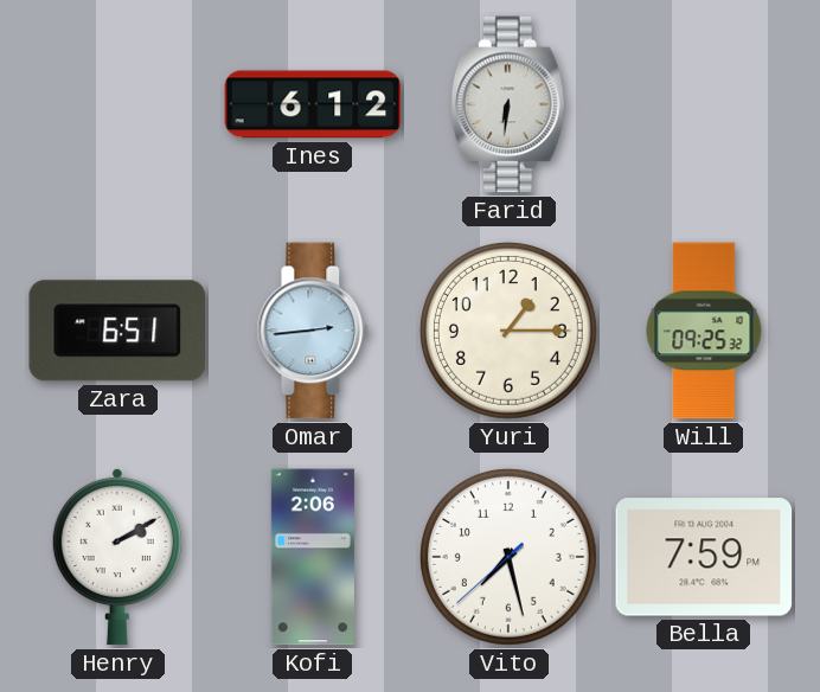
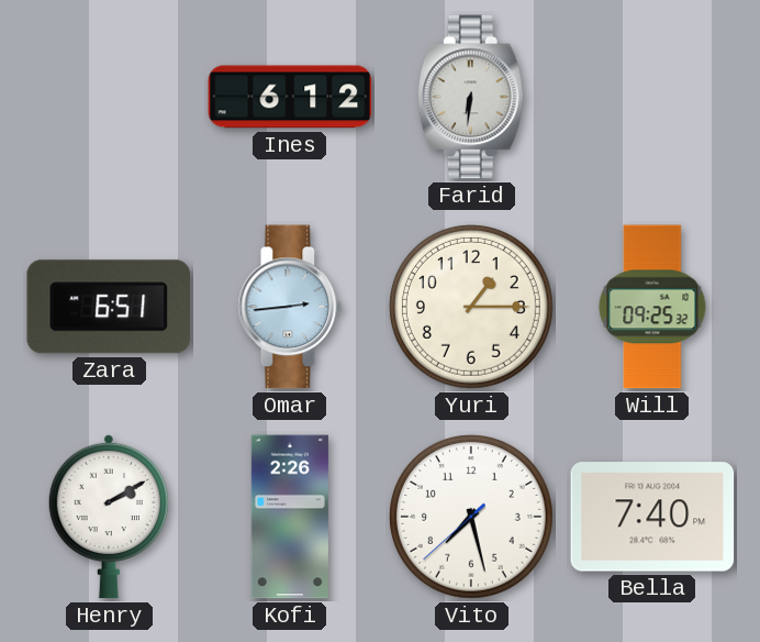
Kofi: 2:06 -> 2:26 (290, 517)
Bella: 7:59 -> 7:40 (652, 517)
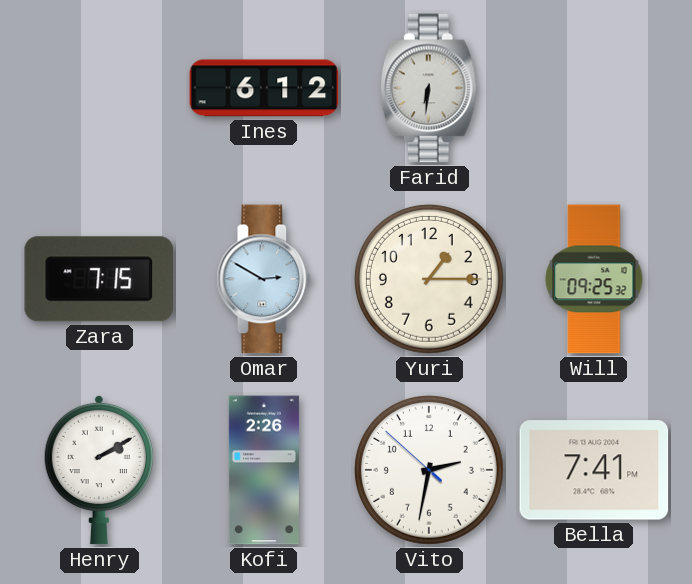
Zara: 6:51 -> 7:15 (98, 279)
Omar: 2:44 -> 2:50 (264, 279)
Vito: 7:27 -> 2:31 (429, 470)
Bella: 7:40 -> 7:41 (594, 470)
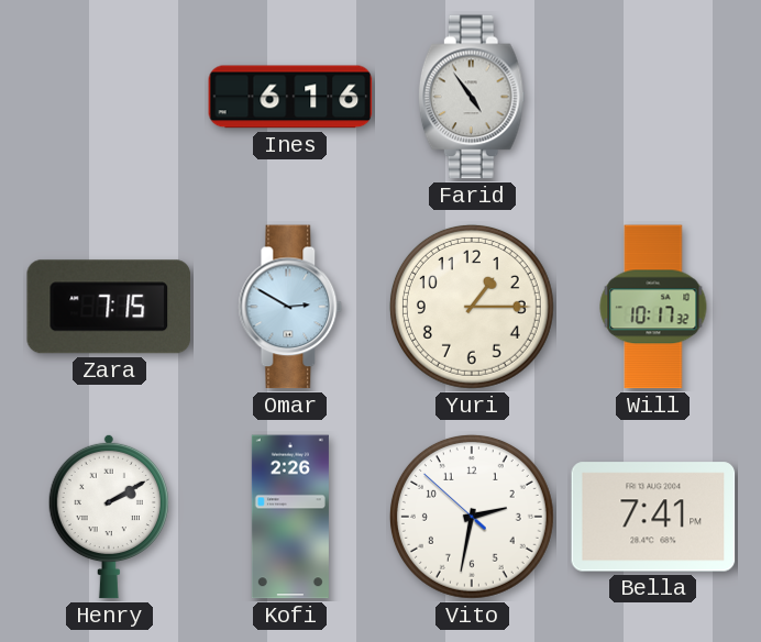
Ines: 6:12 -> 6:16 (290, 97)
Farid: 6:31 -> 4:54 (472, 97)
Will: 09:25 -> 10:17 (653, 307)
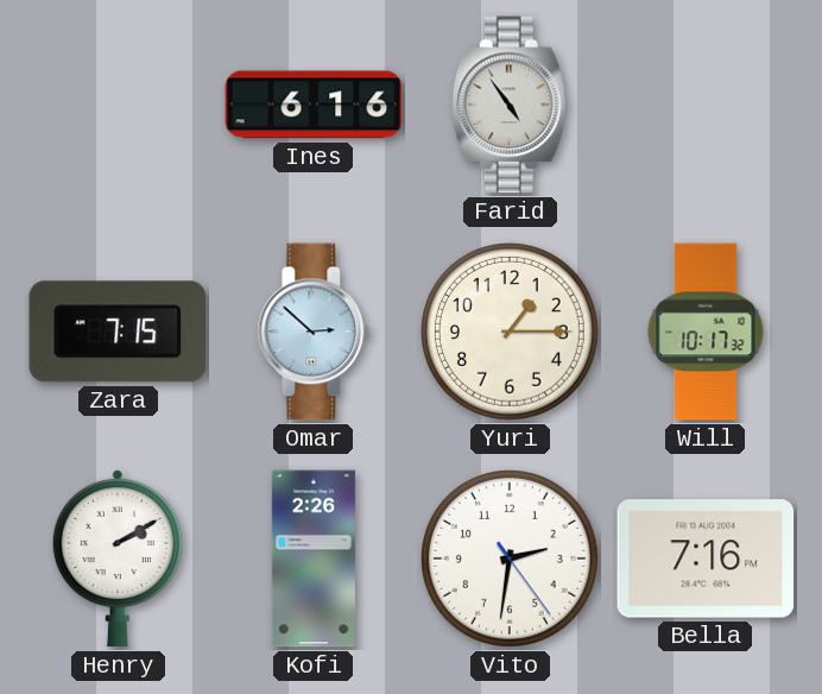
Omar: 2:50 -> 2:52 (314, 332)
Vito: 2:31:52 -> 2:31:24 (510, 559)
Bella: 7:41 -> 7:16 (706, 559)
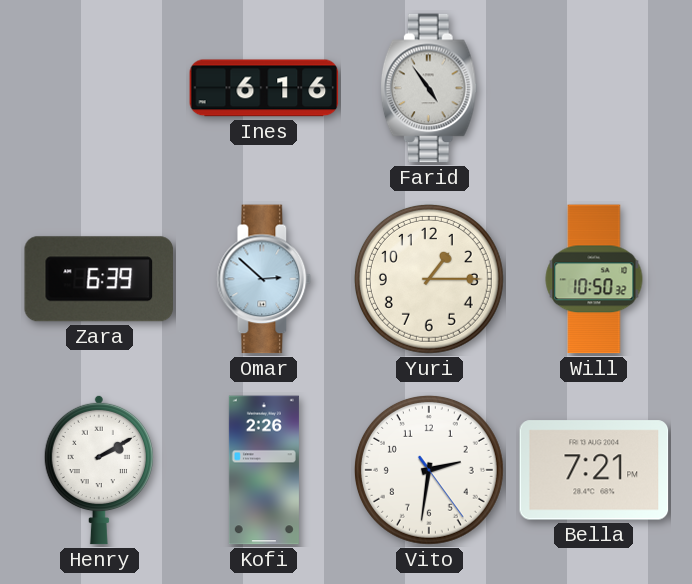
Zara: 7:15 -> 6:39 (98, 279)
Will: 10:17 -> 10:50 (594, 279)
Bella: 7:16 -> 7:21 (594, 470)
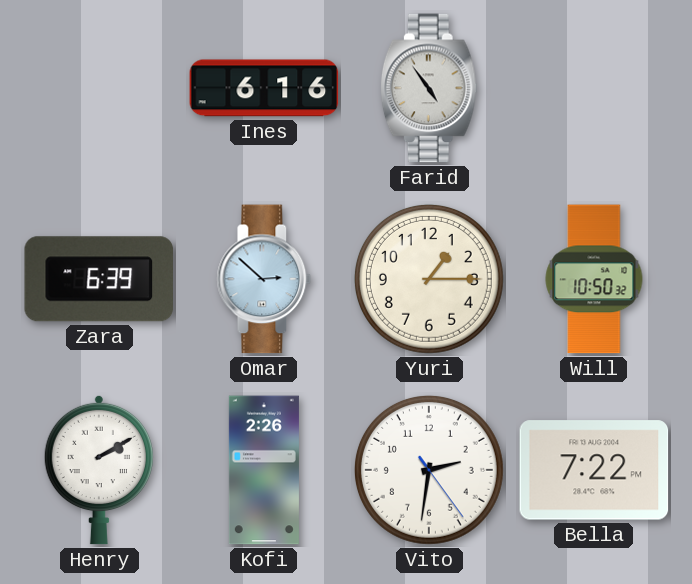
Bella: 7:21 -> 7:22 (594, 470)
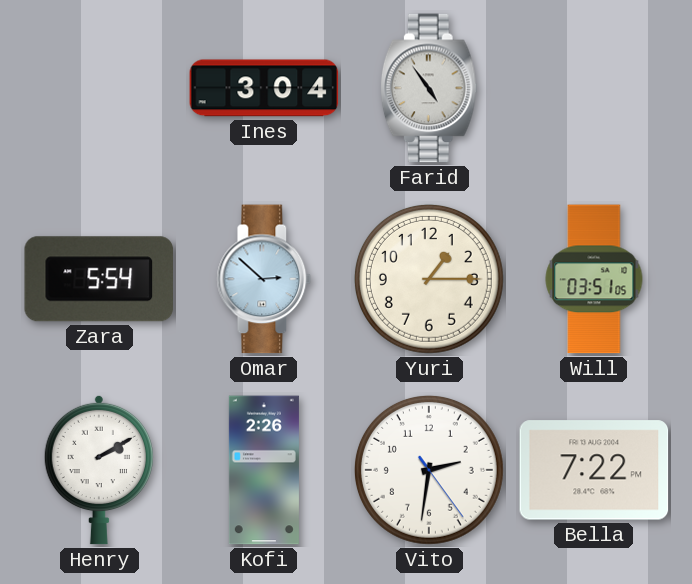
Ines: 6:16 -> 3:04 (264, 88)
Zara: 6:39 -> 5:54 (98, 279)
Will: 10:50 -> 03:51 (594, 279)
